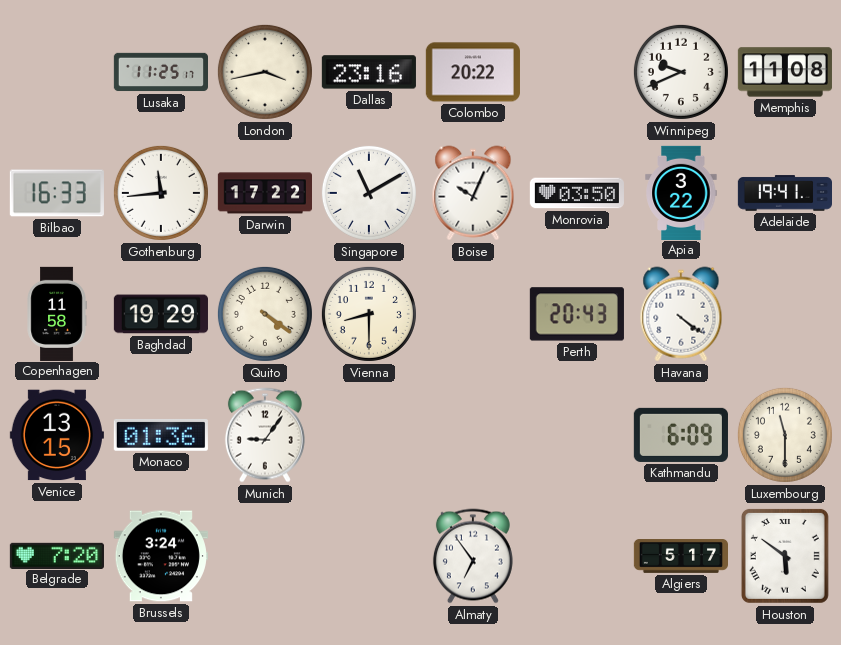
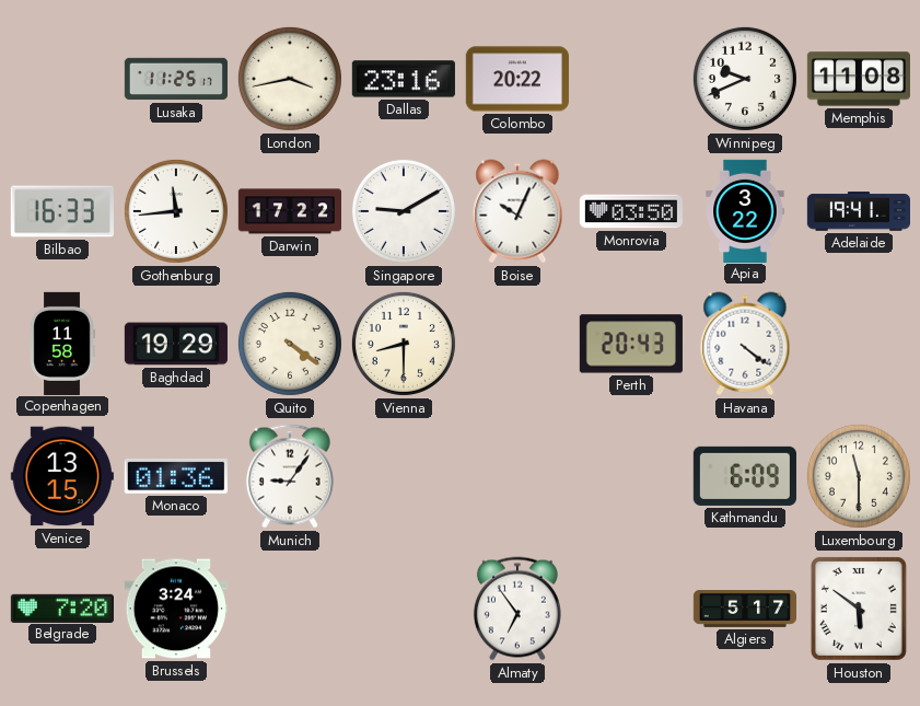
Singapore: 11:10 -> 9:10 (404, 211)
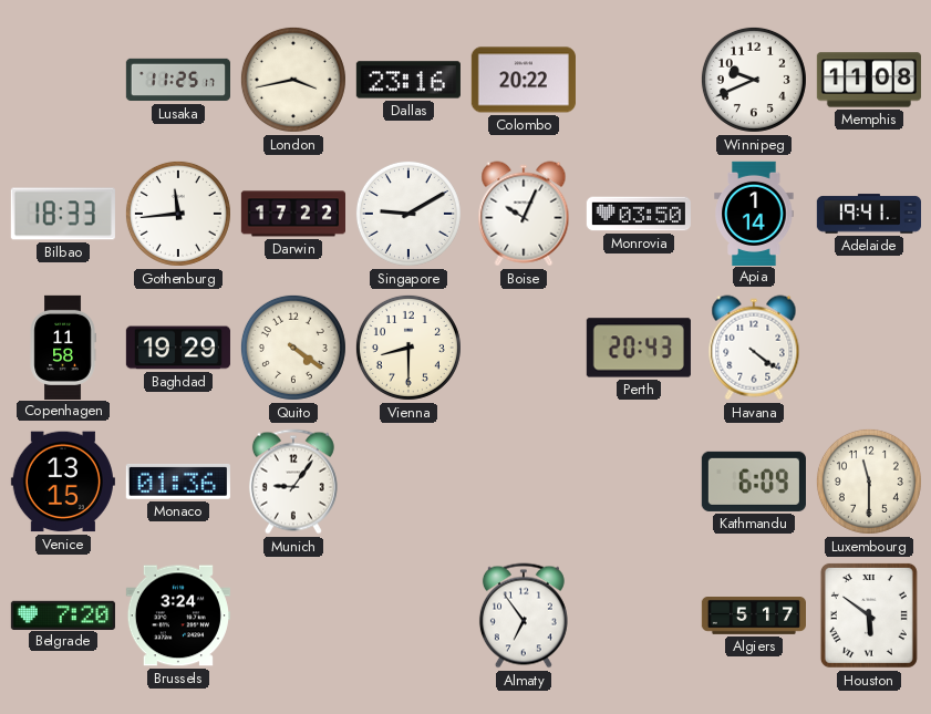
Bilbao: 16:33 -> 18:33 (63, 214)
Apia: 3:22 -> 1:14 (754, 213)
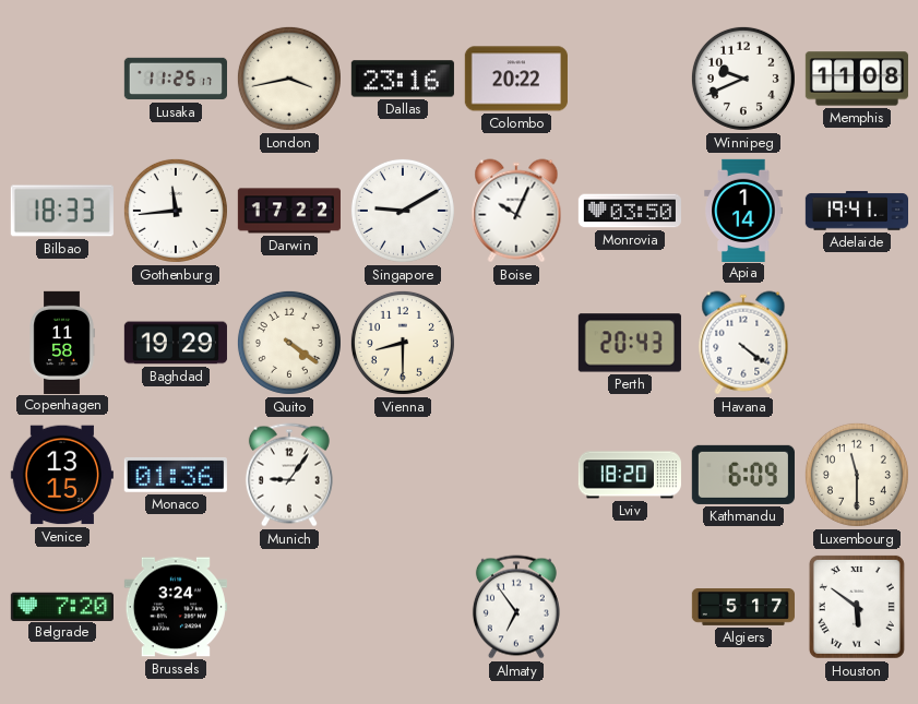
Lviv: none -> 18:20 (629, 475)
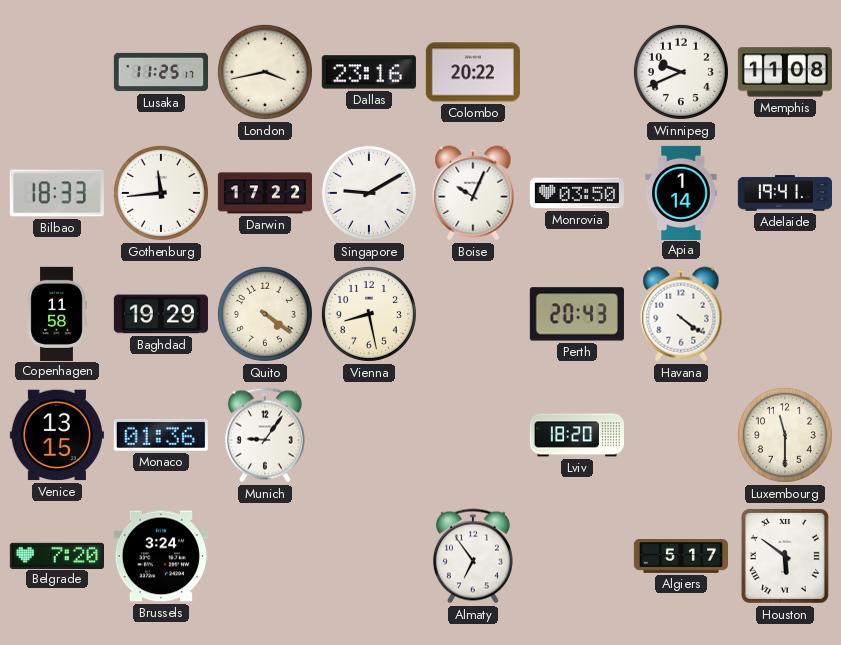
Vienna: 8:30 -> 8:28 (369, 314)
Kathmandu: 6:09 -> none (743, 475)
